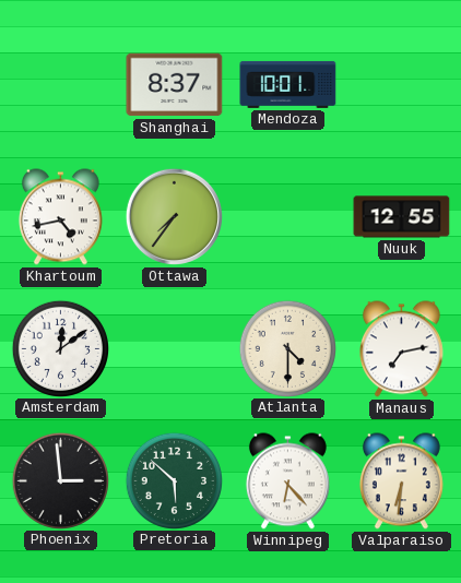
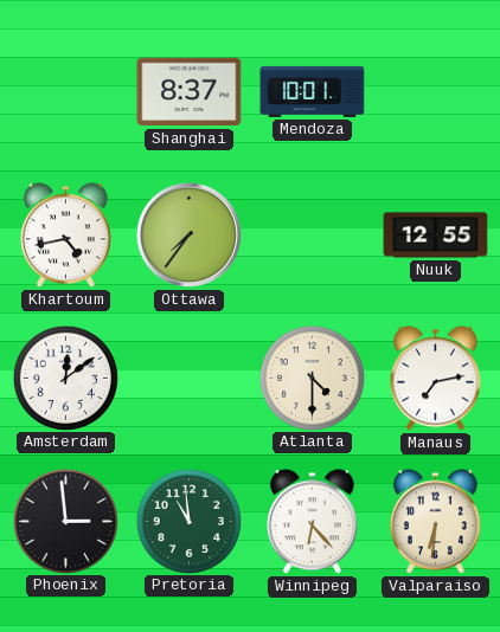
Pretoria: 5:52 -> 10:59 (188, 521)
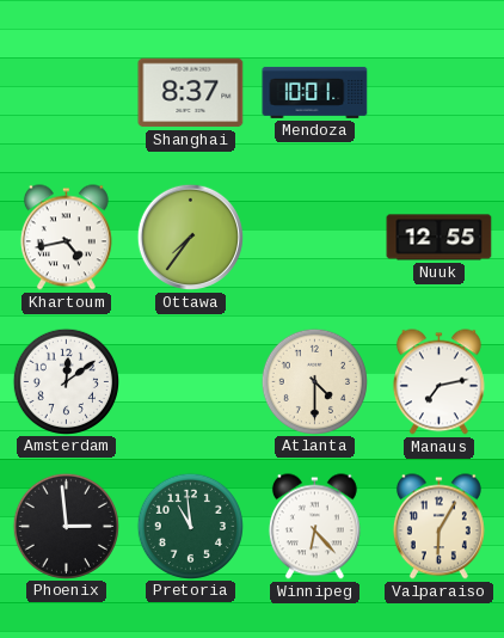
Valparaiso: 6:31 -> 6:05 (438, 527)
